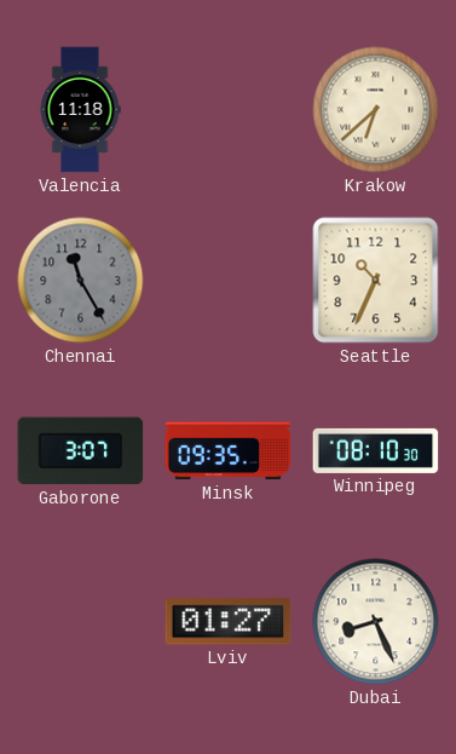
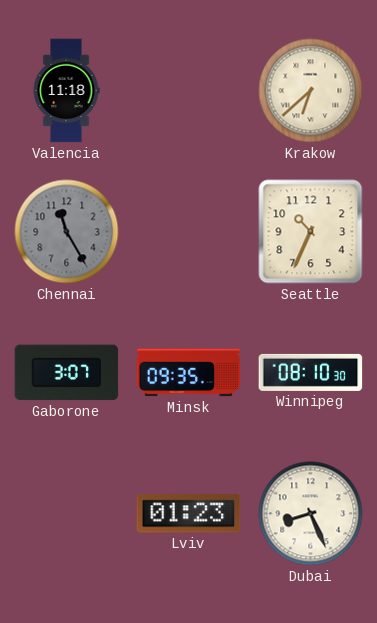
Lviv: 01:27 -> 01:23 (189, 514)
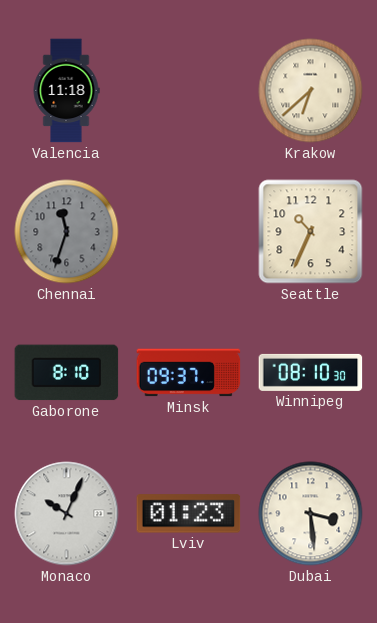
Chennai: 11:25 -> 11:33 (67, 232)
Gaborone: 3:07 -> 8:10 (67, 373)
Minsk: 09:35 -> 09:37 (189, 373)
Monaco: none -> 10:04 (67, 514)
Dubai: 8:26 -> 3:29 (311, 514)
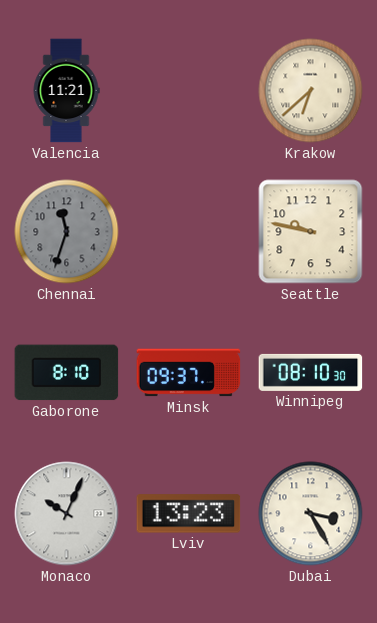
Valencia: 11:18 -> 11:21 (66, 91)
Seattle: 10:34 -> 9:47 (311, 232)
Lviv: 01:23 -> 13:23 (189, 514)
Dubai: 3:29 -> 3:25 (311, 514)
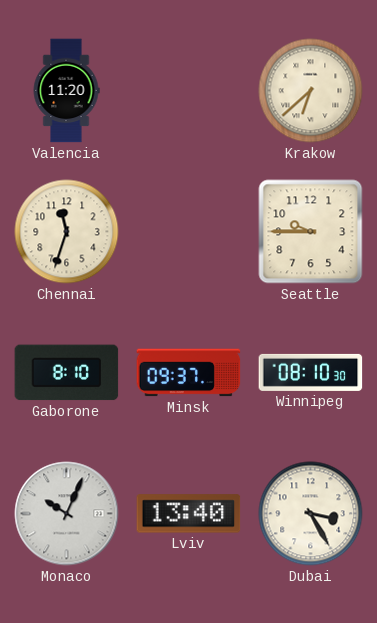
Valencia: 11:21 -> 11:20 (66, 91)
Chennai dial: grey -> cream (67, 232)
Seattle: 9:47 -> 9:45 (311, 232)
Lviv: 13:23 -> 13:40 (189, 514)
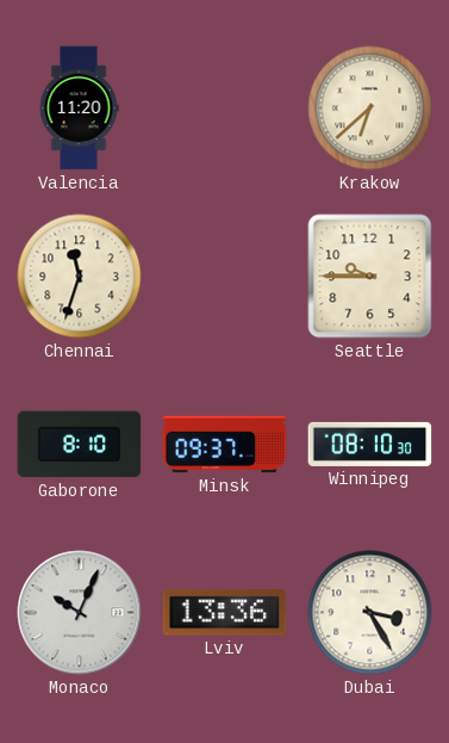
Lviv: 13:40 -> 13:36 (225, 613)
